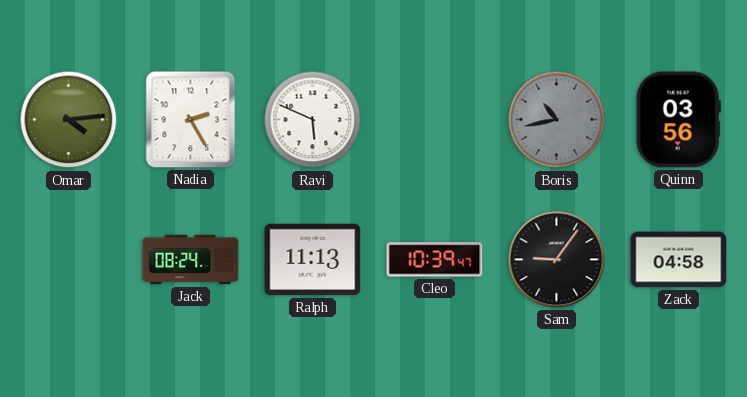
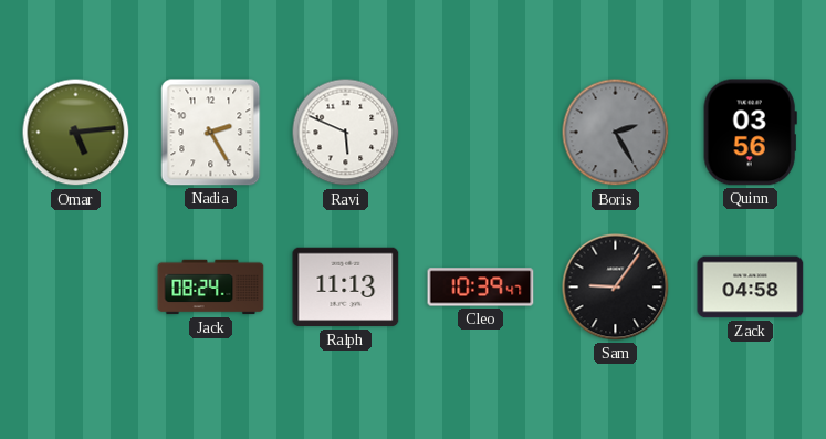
Omar: 4:14 -> 5:14 (76, 133)
Boris: 10:43 -> 2:25 (616, 133)
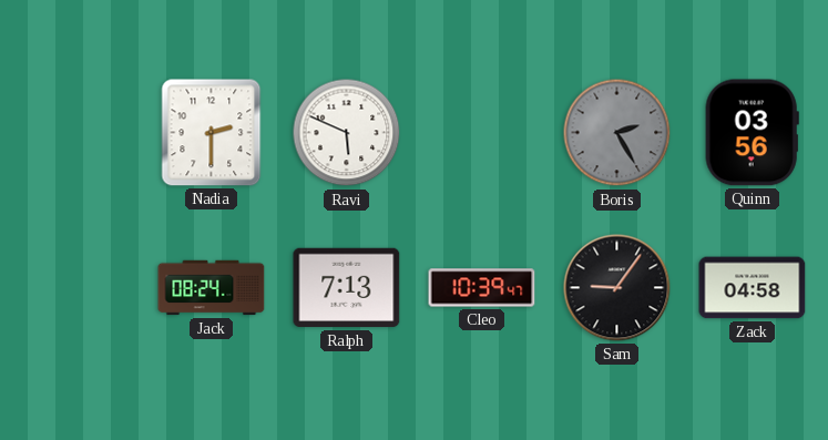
Omar: 5:14 -> none (76, 133)
Nadia: 2:25 -> 2:30 (212, 133)
Ralph: 11:13 -> 7:13 (347, 288)
